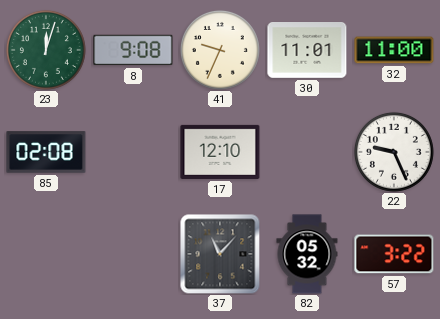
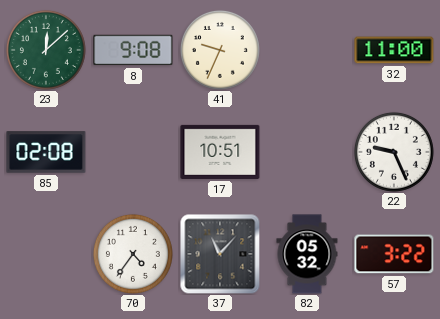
23: 12:03 -> 12:08 (46, 50)
30: 11:01 -> none (307, 51)
17: 12:10 -> 10:51 (220, 152)
70: none -> 4:36 (133, 254)
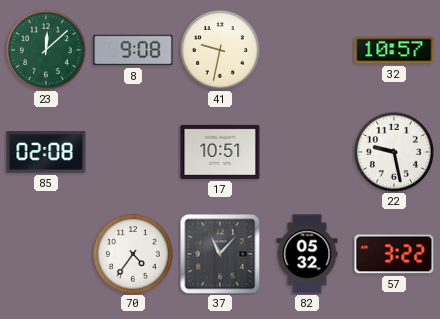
41: 9:34 -> 9:32 (220, 50)
32: 11:00 -> 10:57 (394, 50)
22: 9:26 -> 9:28 (394, 152)
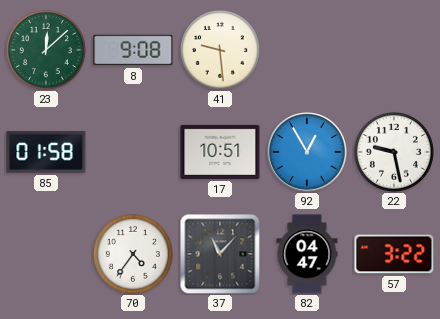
41: 9:32 -> 9:29 (220, 50)
32: 10:57 -> none (394, 50)
85: 02:08 -> 01:58 (46, 152)
92: none -> 12:55 (307, 152)
82: 05:32 -> 04:47 (307, 254)
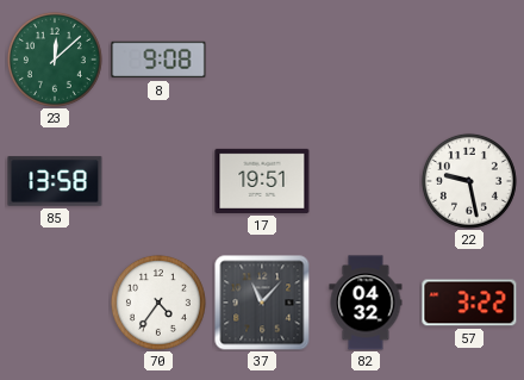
41: 9:29 -> none (220, 50)
85: 01:58 -> 13:58 (55, 181)
17: 10:51 -> 19:51 (262, 181)
92: 12:55 -> none (307, 152)
82: 04:47 -> 04:32 (366, 303)
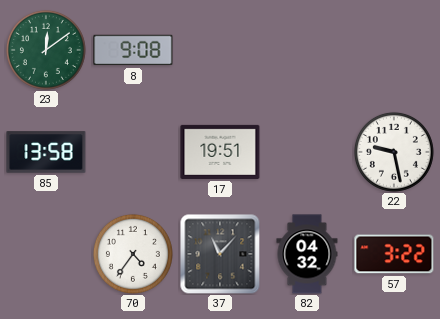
23: 12:08 -> 12:09 (46, 50)
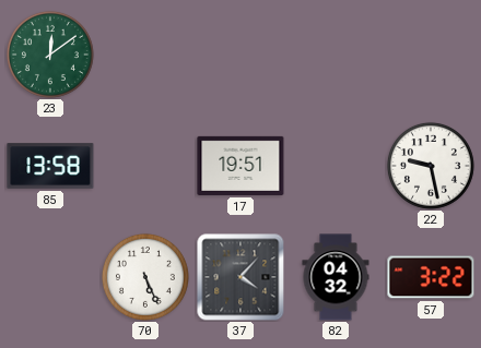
8: 9:08 -> none (133, 50)
70: 4:36 -> 5:26 (145, 277)
37: 11:07 -> 4:07 (241, 277)
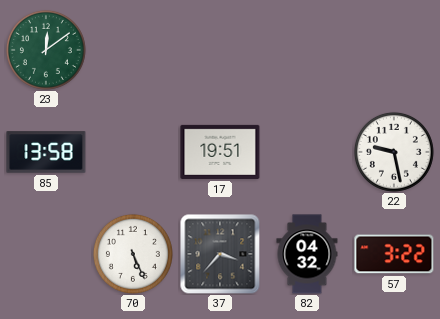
37: 4:07 -> 3:37 (220, 254)
